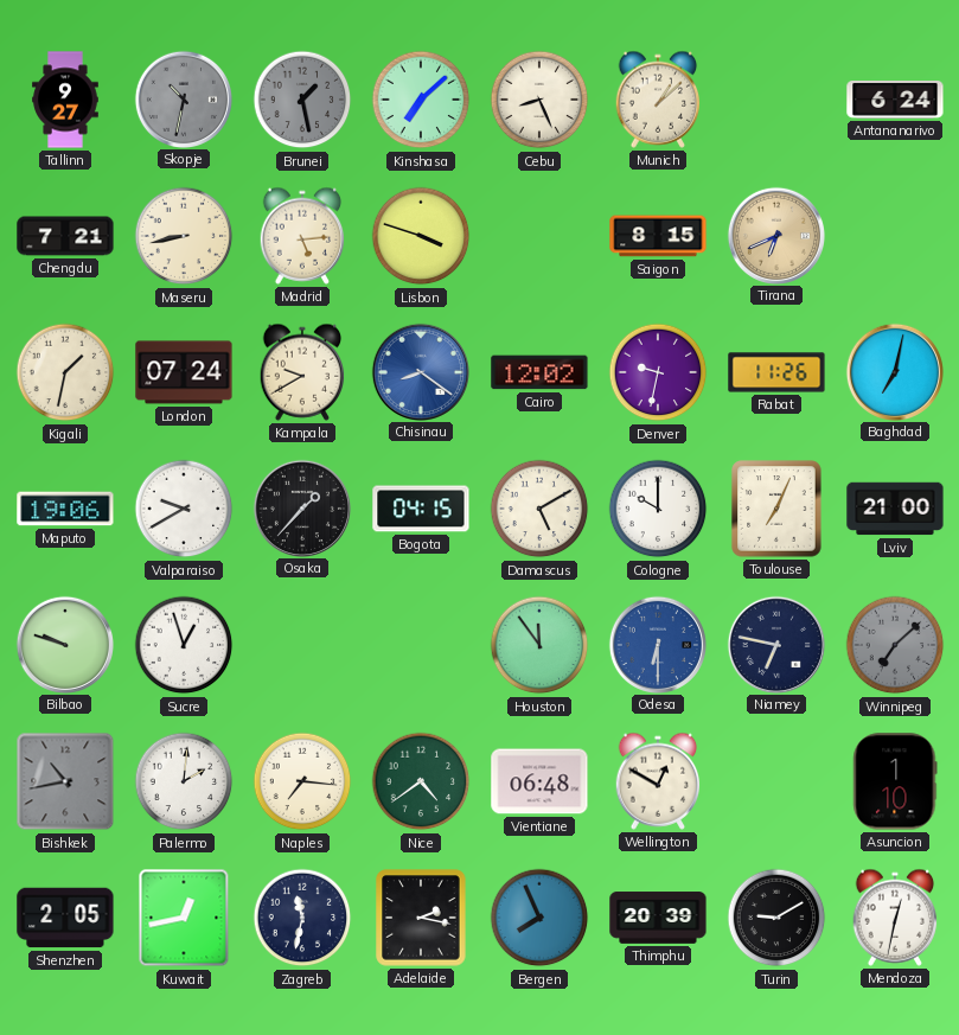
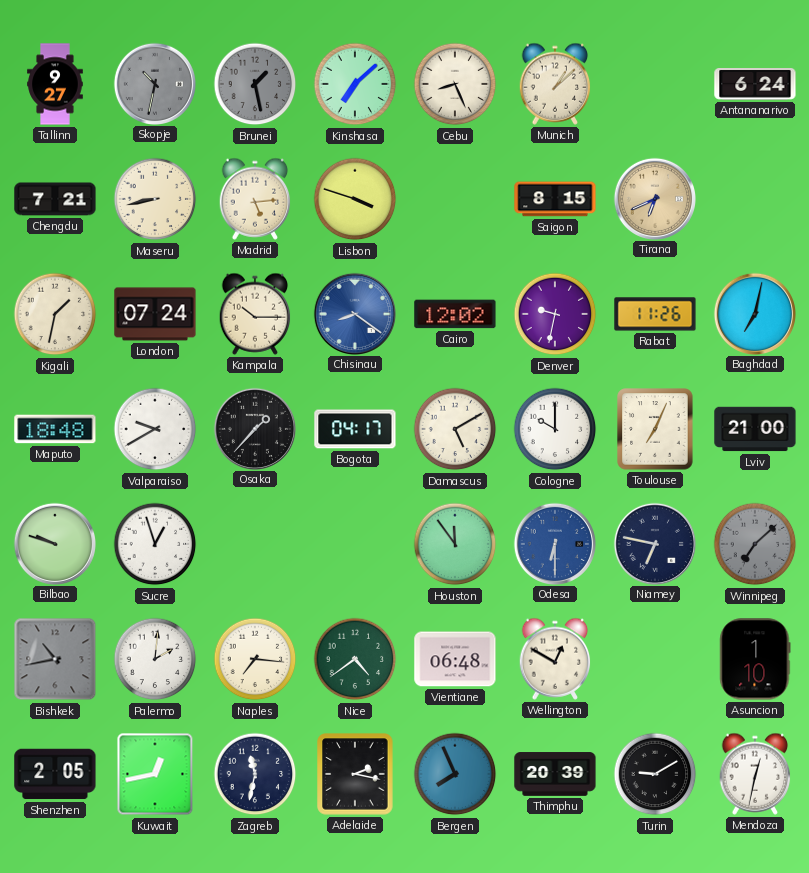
Kampala: 9:40 -> 10:15 (255, 314)
Maputo: 19:06 -> 18:48 (55, 429)
Bogota: 04:15 -> 04:17 (355, 429)
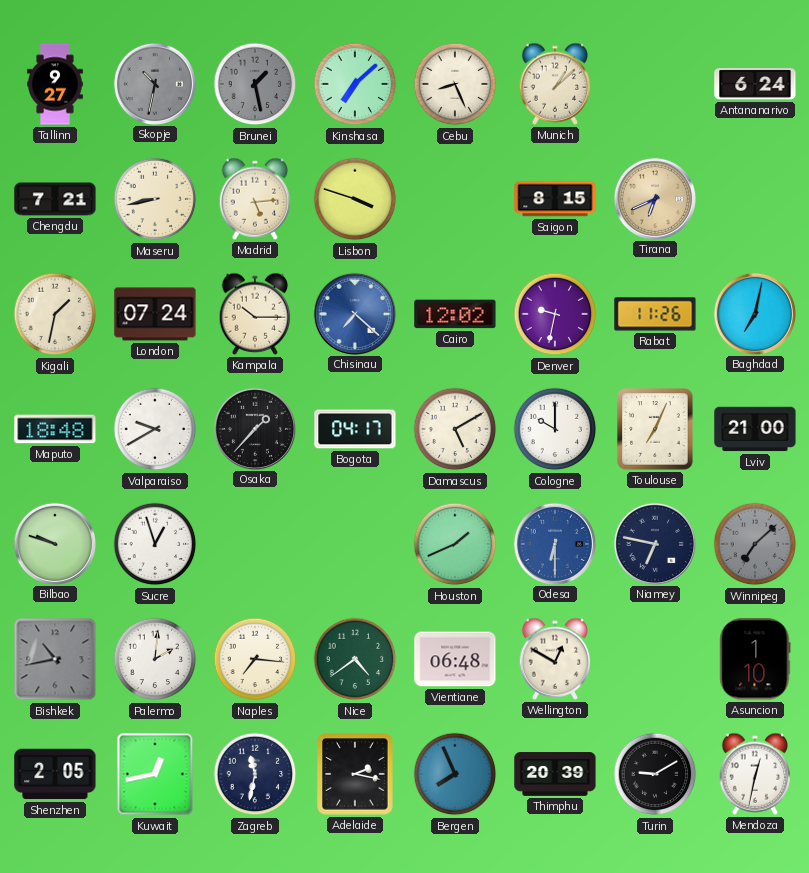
Chisinau: 8:21 -> 7:22 (354, 313)
Houston: 11:54 -> 1:41 (455, 544)
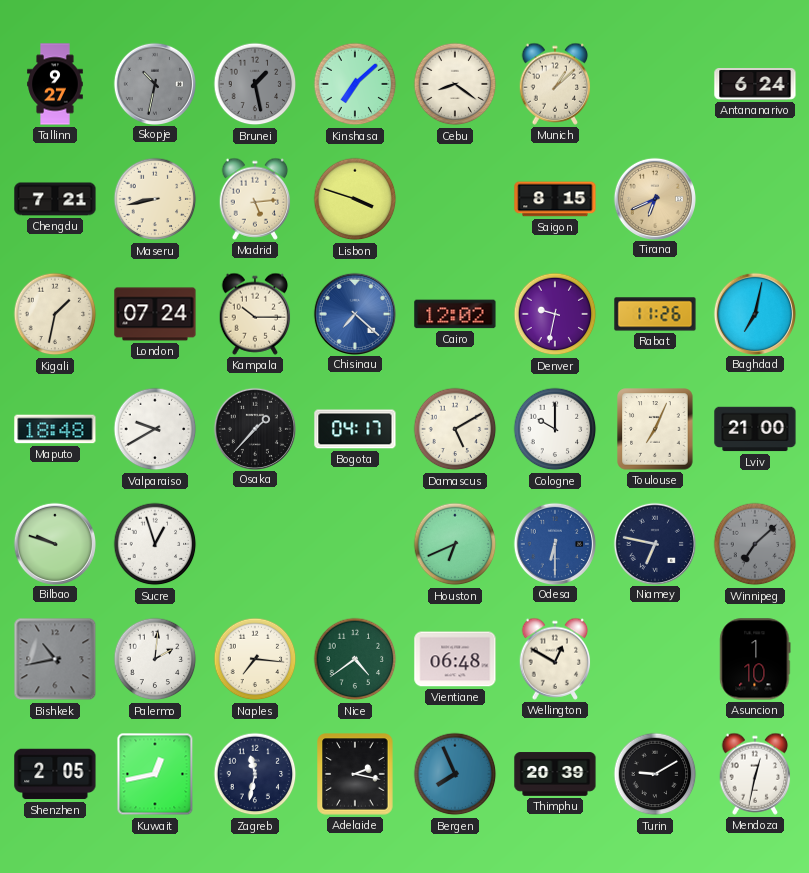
Cebu: 8:26 -> 8:21 (455, 84)
Houston: 1:41 -> 6:41 (455, 544)
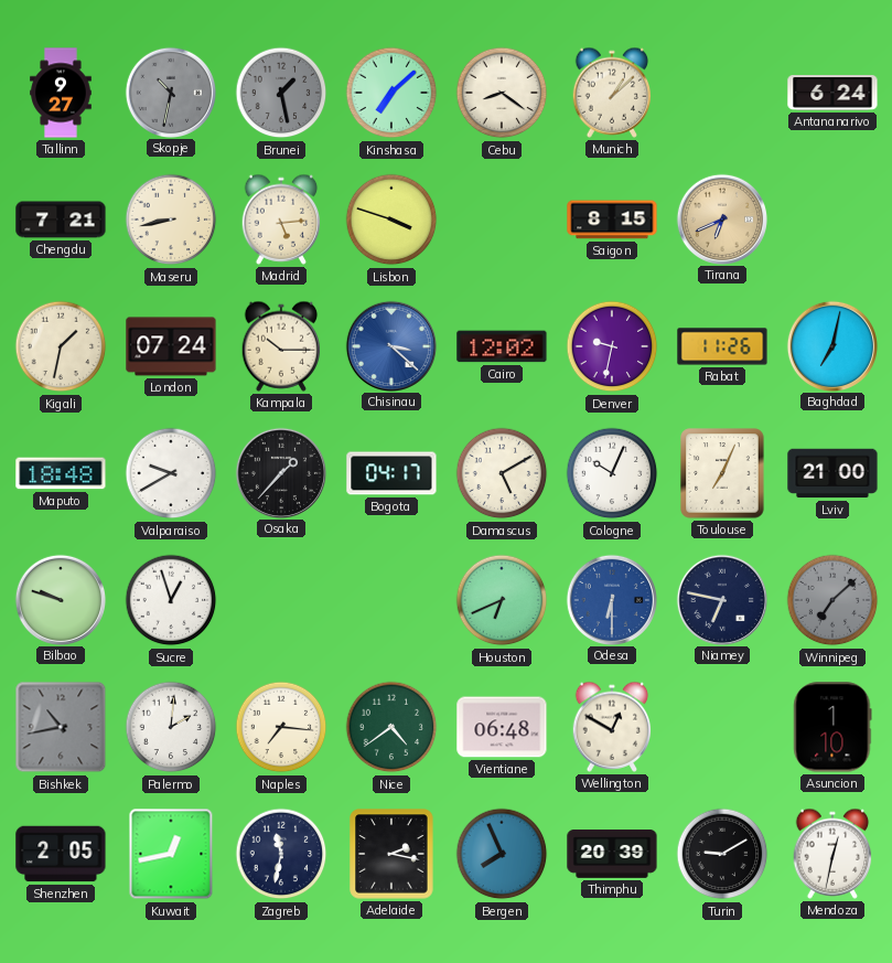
Chisinau: 7:22 -> 3:22 (390, 345)
Cologne: 10:00 -> 10:04 (612, 473)
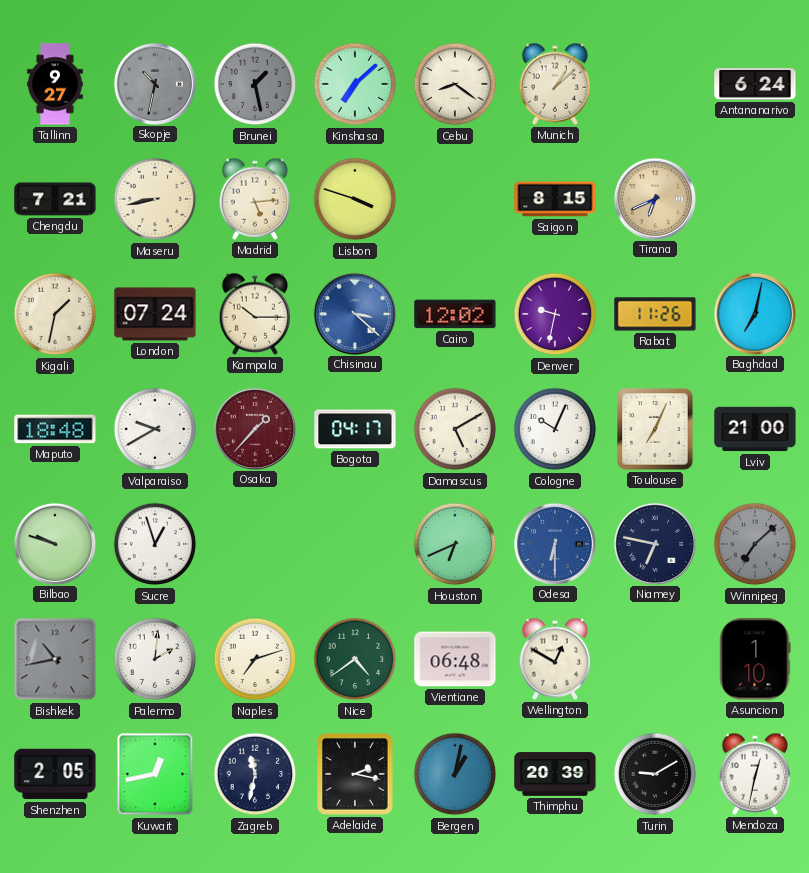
Osaka dial: black -> burgundy (254, 428)
Naples: 7:16 -> 7:12 (255, 659)
Bergen: 7:56 -> 1:02 (455, 774)
